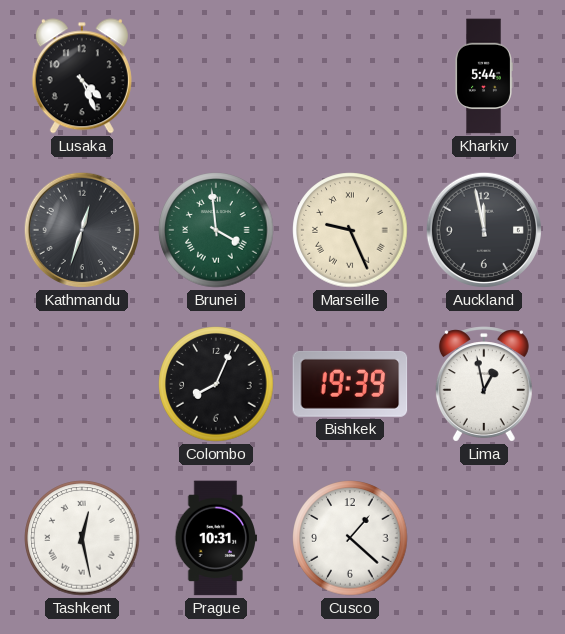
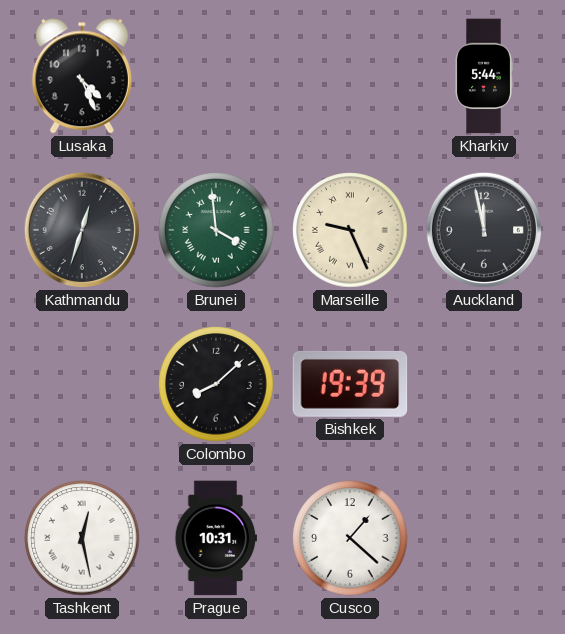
Colombo: 8:04 -> 8:08 (216, 384)
Lima: 12:58 -> none (484, 384)
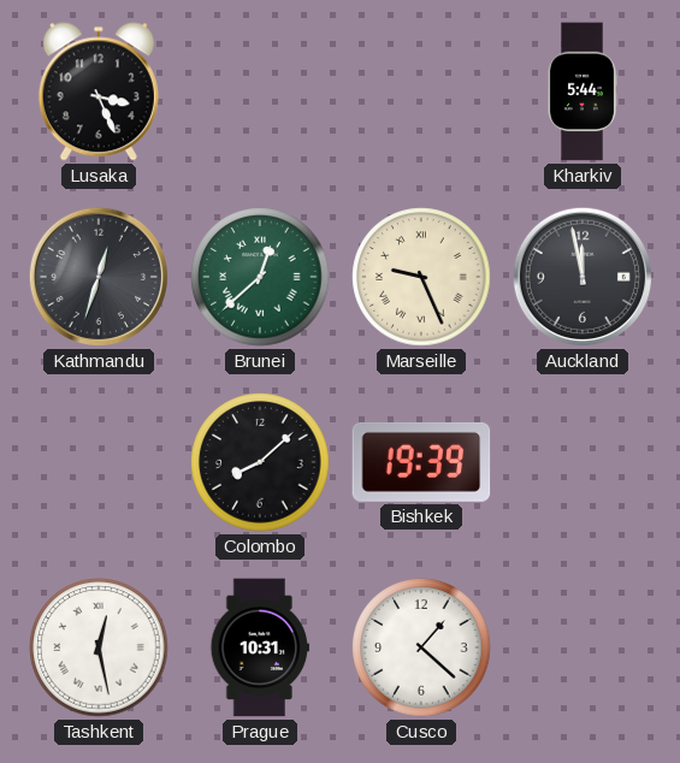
Lusaka: 4:26 -> 3:26 (99, 91)
Brunei: 3:59 -> 12:38 (260, 277)
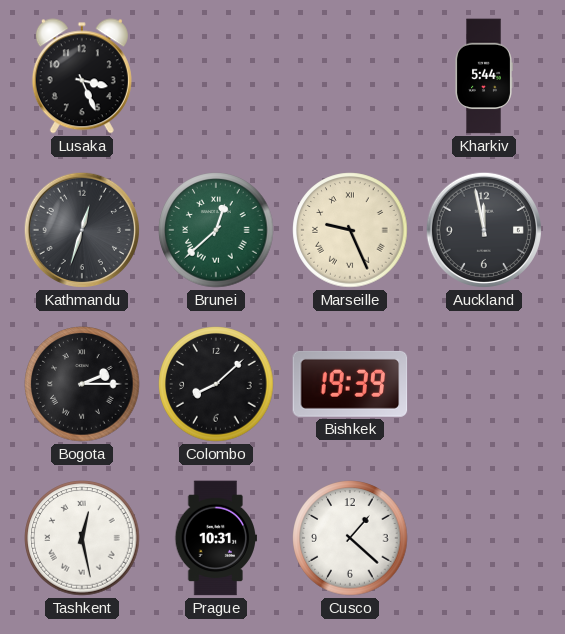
Bogota: none -> 2:15 (82, 384)
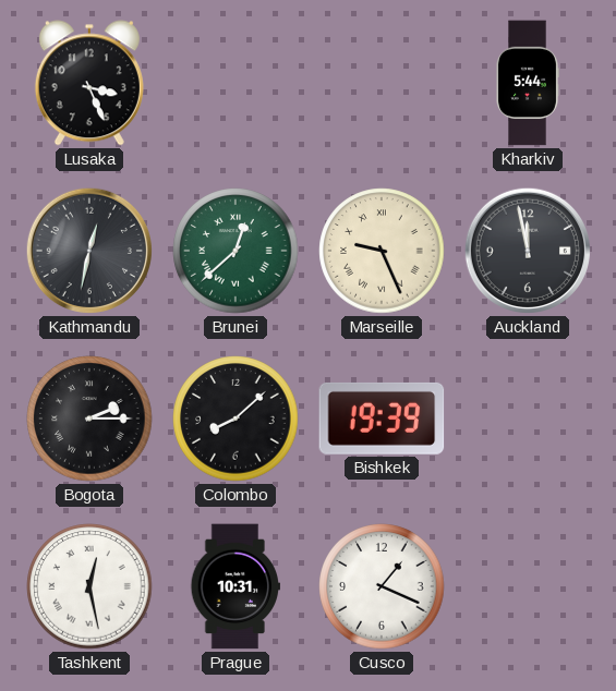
Kathmandu: 12:33 -> 12:32 (89, 251)
Cusco: 1:22 -> 1:19 (382, 586)
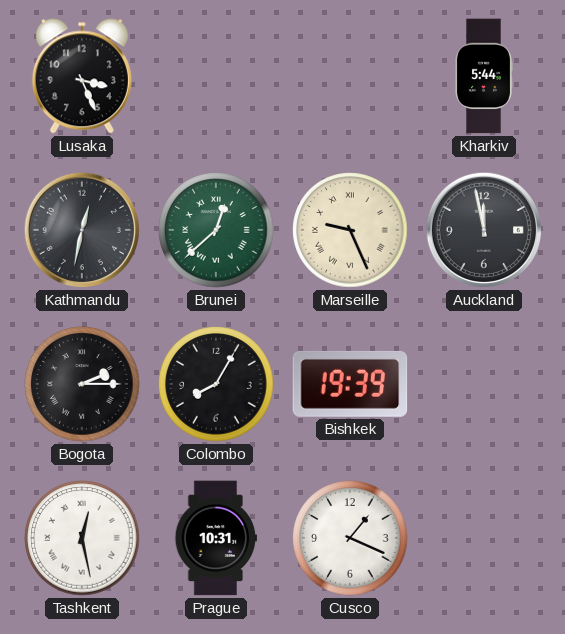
Colombo: 8:08 -> 8:05 (216, 384)
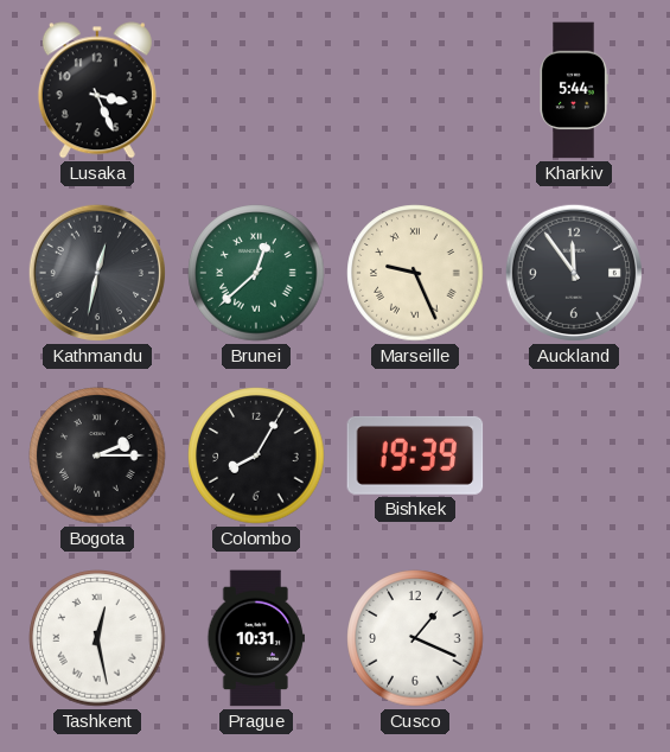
Auckland: 11:58 -> 11:54 (574, 273)
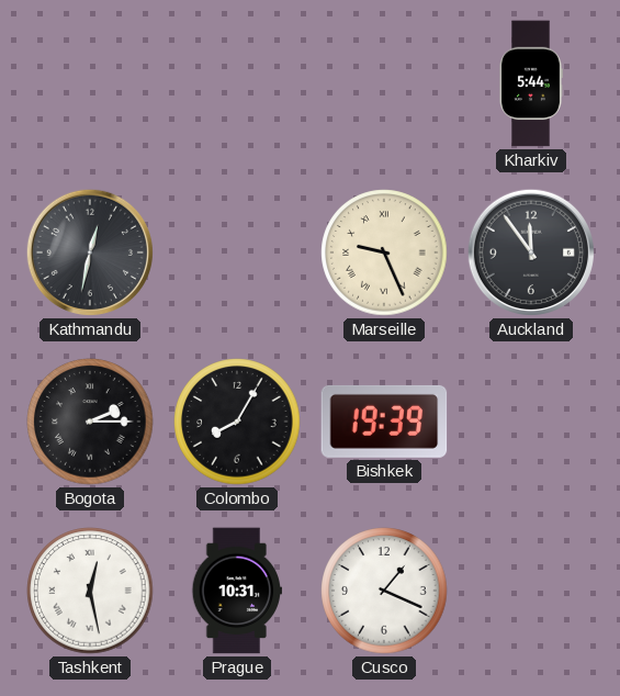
Lusaka: 3:26 -> none (97, 90)
Brunei: 12:38 -> none (256, 273)
